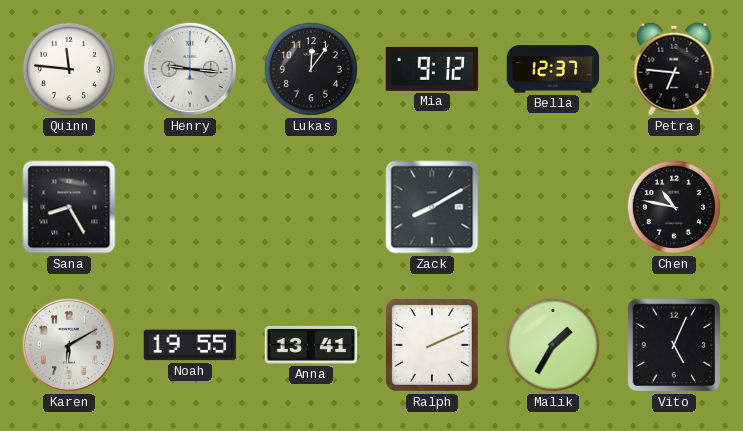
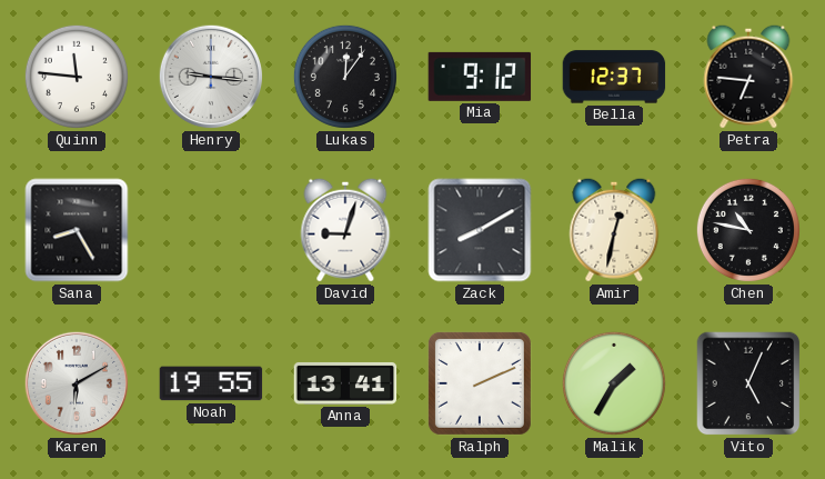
David: none -> 9:03 (345, 230)
Amir: none -> 12:32 (614, 230)
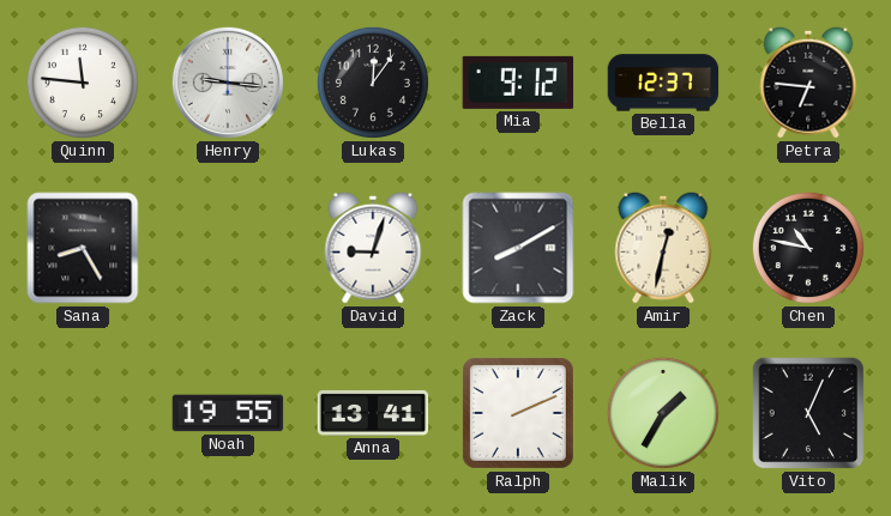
Karen: 6:10 -> none (77, 383)
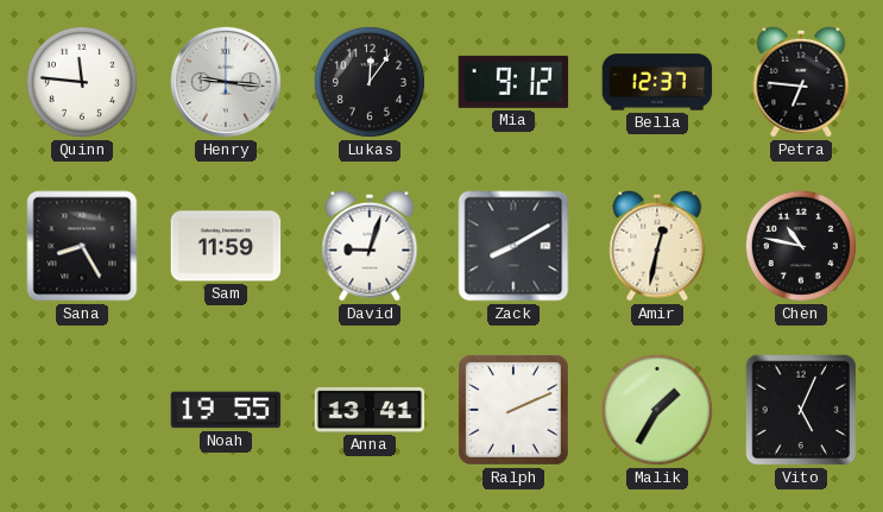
Sam: none -> 11:59 (226, 246)
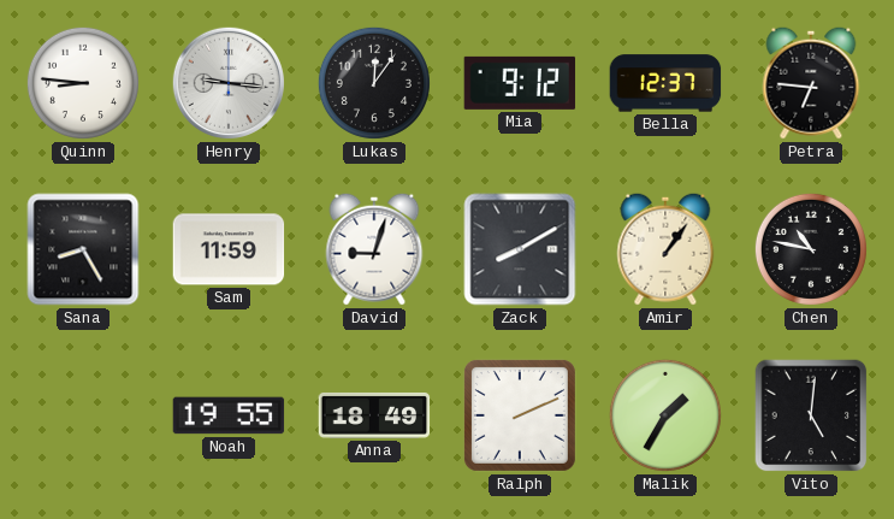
Quinn: 11:46 -> 8:46 (83, 83)
Amir: 12:32 -> 1:06 (665, 249)
Anna: 13:41 -> 18:49 (374, 415)
Vito: 5:04 -> 5:01 (811, 415)
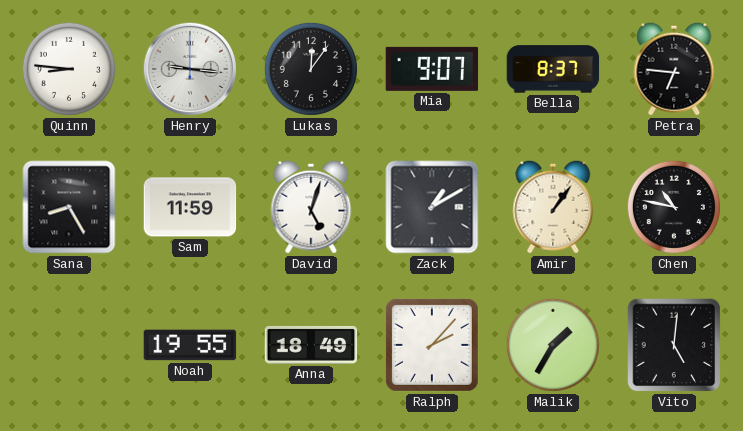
Mia: 9:12 -> 9:07 (432, 69)
Bella: 12:37 -> 8:37 (553, 69)
David: 9:03 -> 5:03 (311, 207)
Zack: 8:10 -> 1:10 (432, 207)
Ralph: 2:11 -> 2:07 (432, 345)
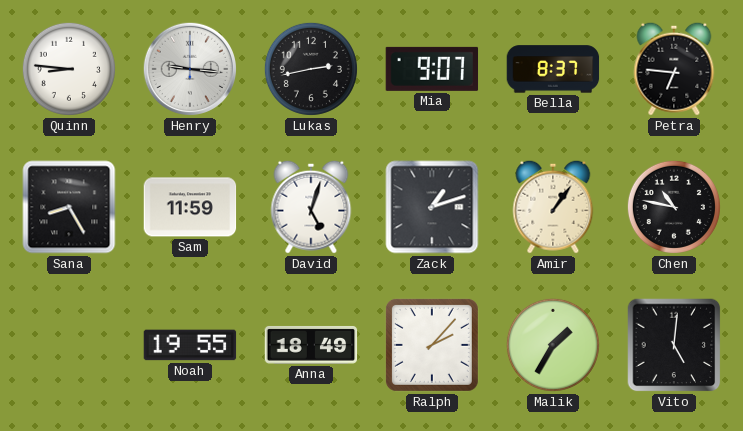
Lukas: 12:06 -> 2:43 (311, 69)
Zack: 1:10 -> 1:12 (432, 207)
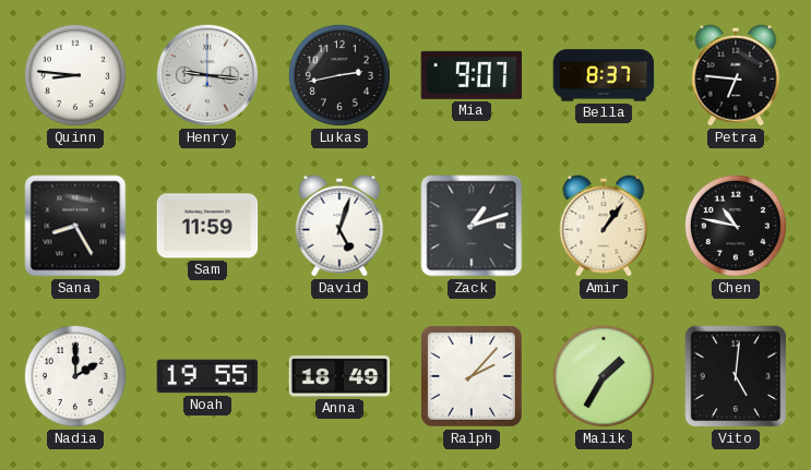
Nadia: none -> 2:00 (75, 376)
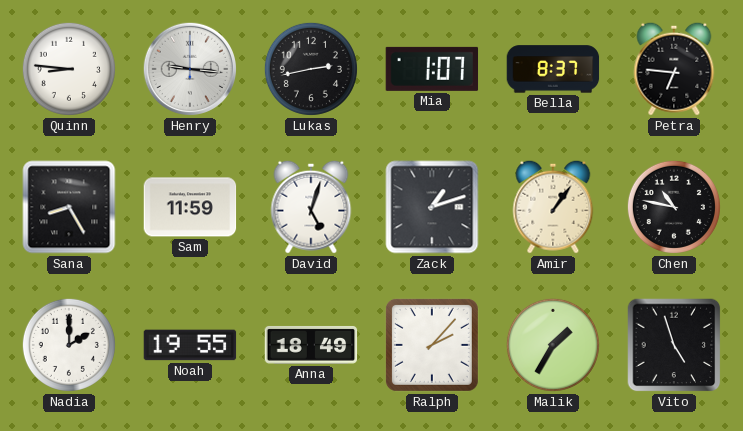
Mia: 9:07 -> 1:07 (432, 69)
Vito: 5:01 -> 4:57 (674, 345)
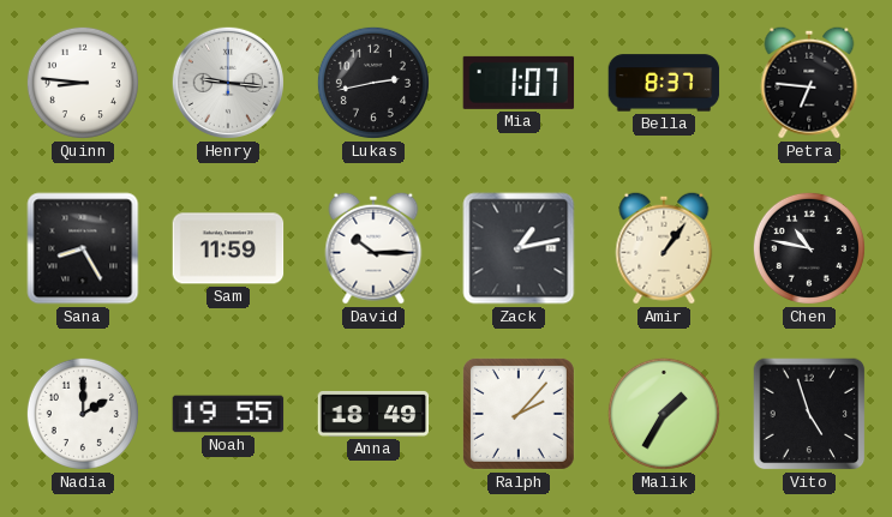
David: 5:03 -> 10:15 (373, 248)
Zack: 1:12 -> 1:13 (519, 248)
